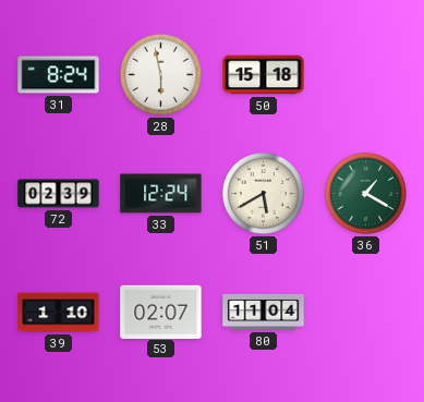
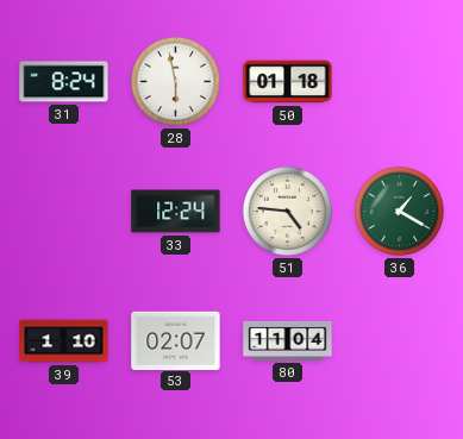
50: 15:18 -> 01:18 (288, 82)
72: 02:39 -> none (59, 194)
51: 5:40 -> 4:46 (287, 211)
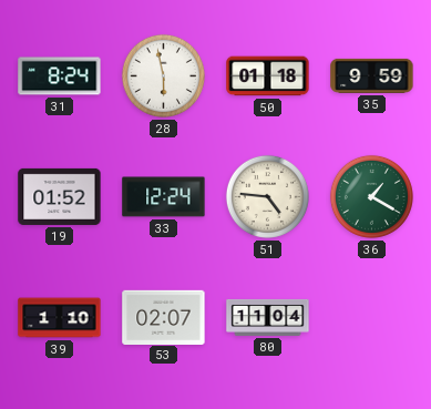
35: none -> 9:59 (372, 75)
19: none -> 01:52 (60, 196)
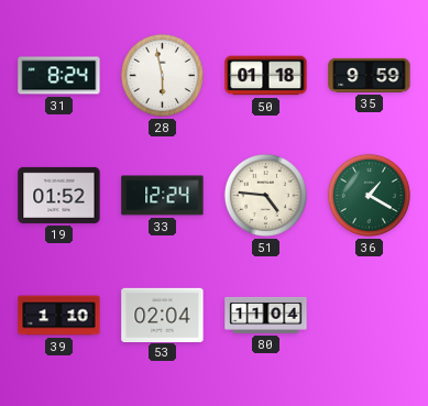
53: 02:07 -> 02:04 (163, 315)
